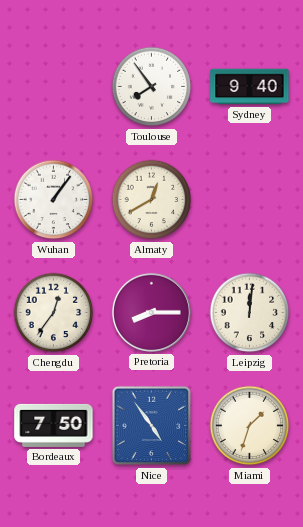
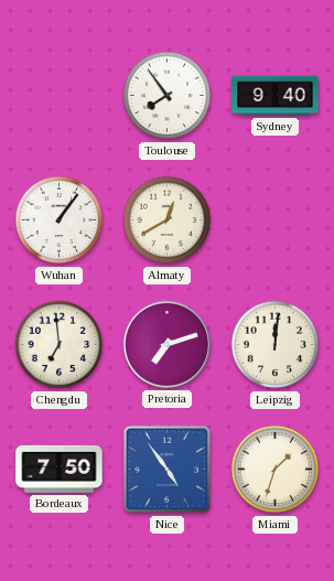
Chengdu: 12:36 -> 6:59 (60, 345)
Pretoria: 8:15 -> 7:12 (166, 344)
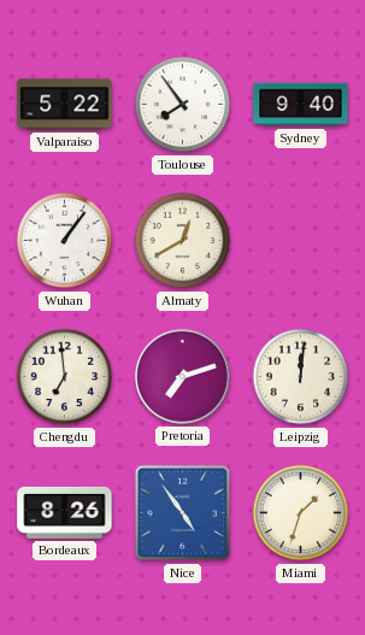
Valparaiso: none -> 5:22 (65, 105)
Bordeaux: 7:50 -> 8:26 (65, 512)
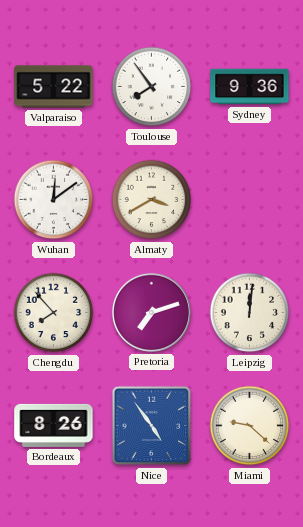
Sydney: 9:40 -> 9:36 (250, 87)
Wuhan: 1:06 -> 12:09 (54, 200)
Almaty: 12:40 -> 3:40 (152, 200)
Chengdu: 6:59 -> 7:53 (54, 313)
Miami: 1:33 -> 9:22 (250, 426)
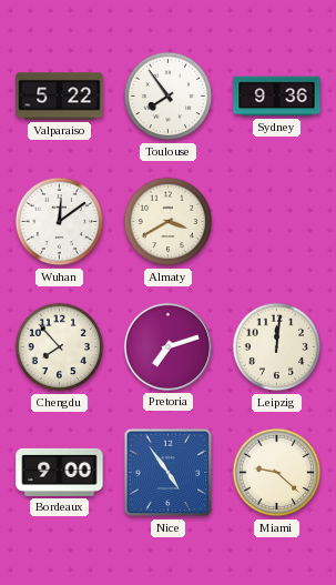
Bordeaux: 8:26 -> 9:00 (60, 472)
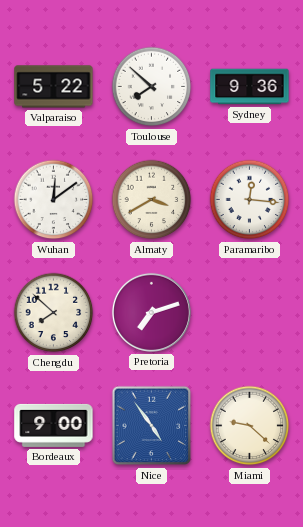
Toulouse: 7:54 -> 7:52 (152, 87)
Paramaribo: none -> 12:16 (250, 200)
Chengdu: 7:53 -> 7:52 (54, 313)
Leipzig: 12:01 -> none (277, 347)
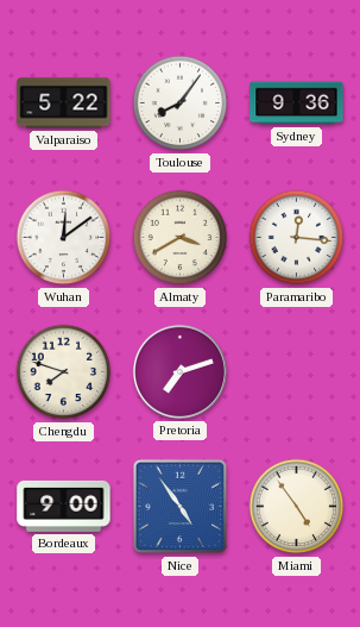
Toulouse: 7:52 -> 8:06 (181, 104)
Chengdu: 7:52 -> 7:48 (64, 372)
Miami: 9:22 -> 4:54 (297, 507)
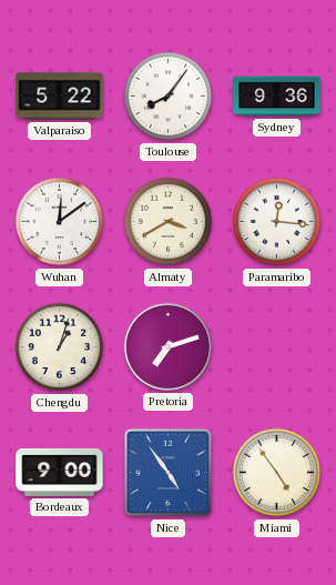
Chengdu: 7:48 -> 1:03 (60, 347)
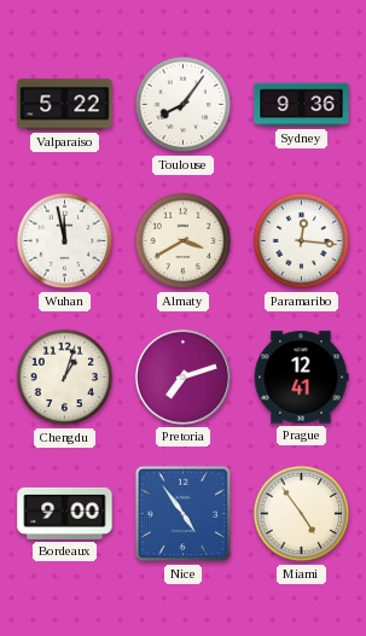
Wuhan: 12:09 -> 11:58 (65, 241)
Prague: none -> 12:41 (301, 378)
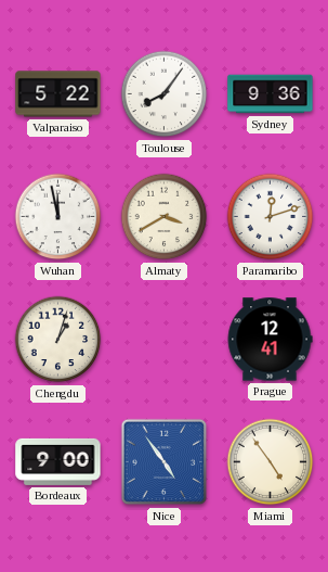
Paramaribo: 12:16 -> 12:12 (271, 217)
Pretoria: 7:12 -> none (182, 377)
